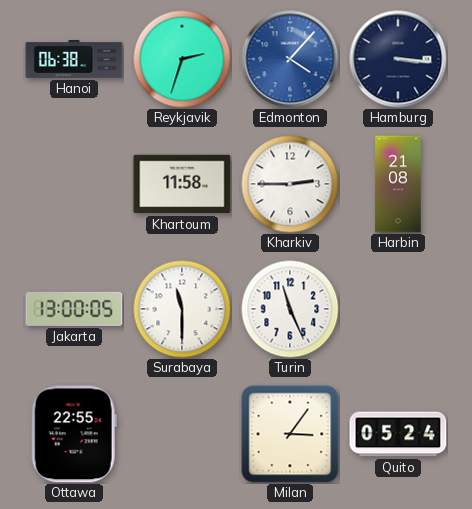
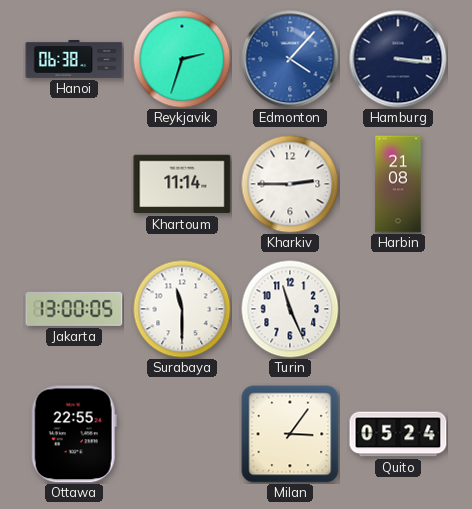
Khartoum: 11:58 -> 11:14 (182, 184)
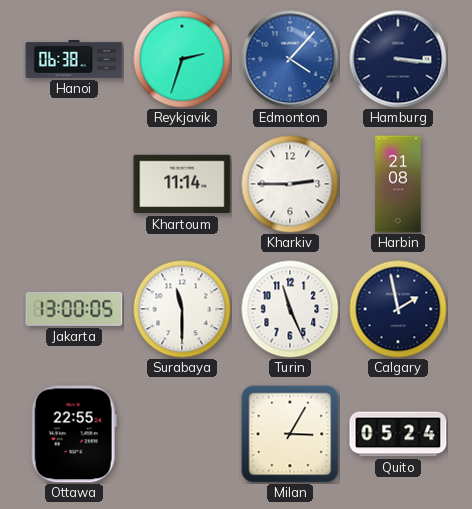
Calgary: none -> 1:58 (398, 309)
Milan: 3:06 -> 3:05 (290, 434)
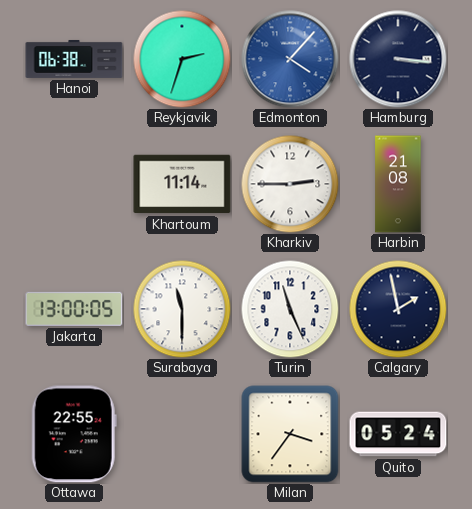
Milan: 3:05 -> 3:36 (290, 434)
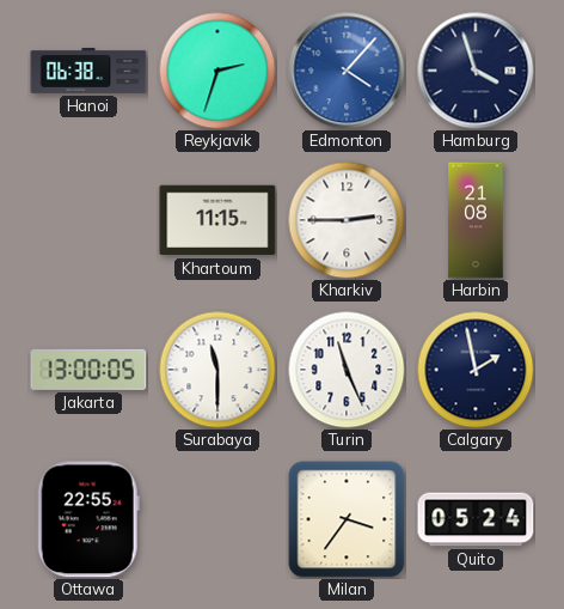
Hamburg: 3:16 -> 3:57 (476, 71)
Khartoum: 11:14 -> 11:15 (217, 220)
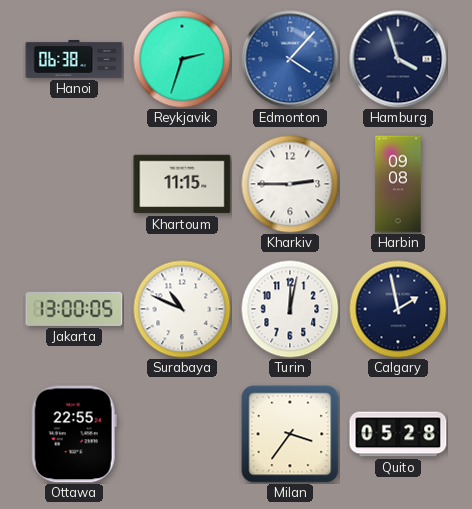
Harbin: 21:08 -> 09:08 (398, 184)
Surabaya: 11:30 -> 10:49 (182, 309)
Turin: 11:26 -> 12:02 (290, 309)
Quito: 05:24 -> 05:28 (398, 434)
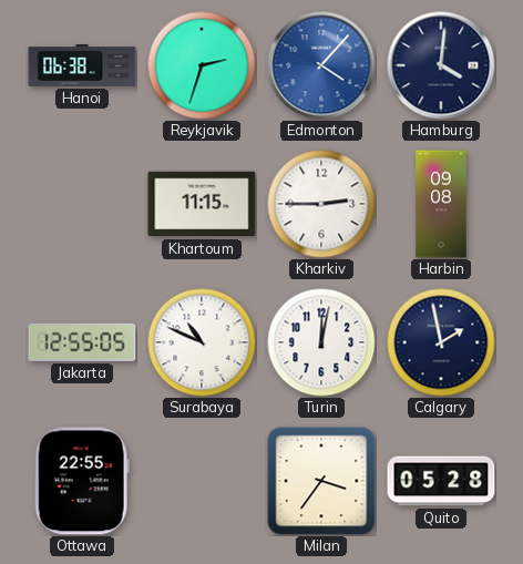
Hamburg: 3:57 -> 4:01 (441, 65)
Jakarta: 13:00 -> 12:55 (82, 342)
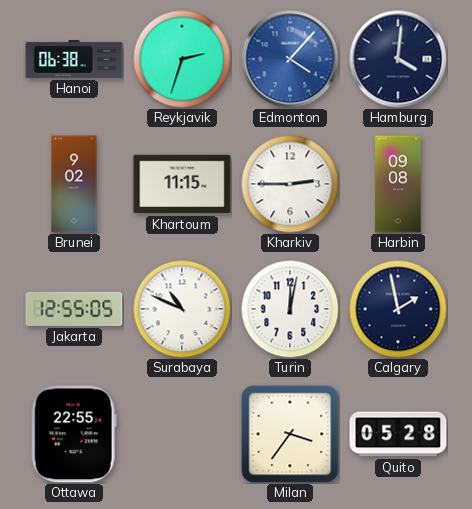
Brunei: none -> 9:02 (74, 184)
